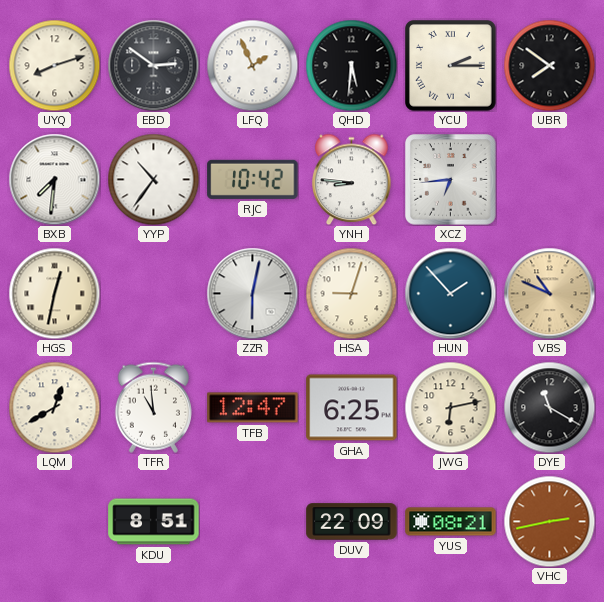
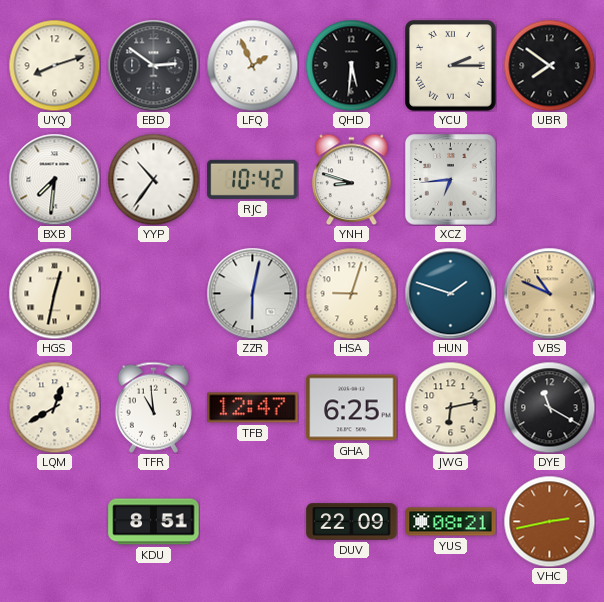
YNH: 8:46 -> 8:48 (352, 179)
HUN: 1:53 -> 1:48 (450, 293)
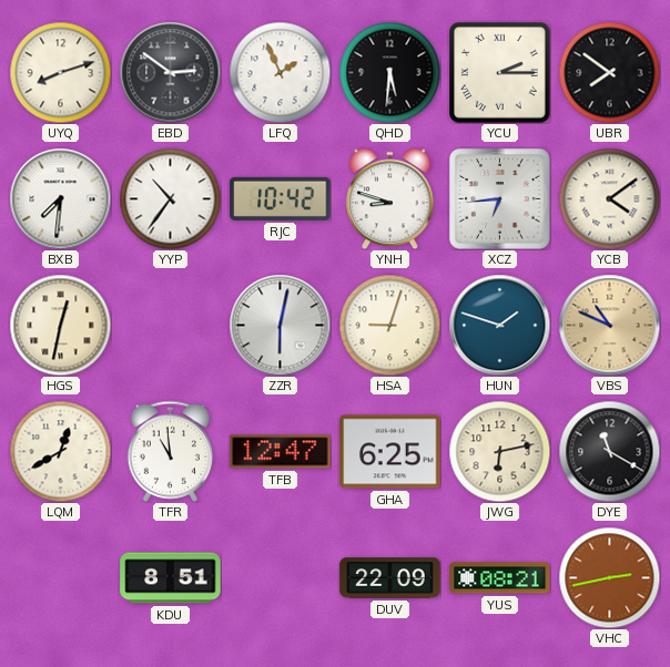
YCB: none -> 4:09 (609, 198)
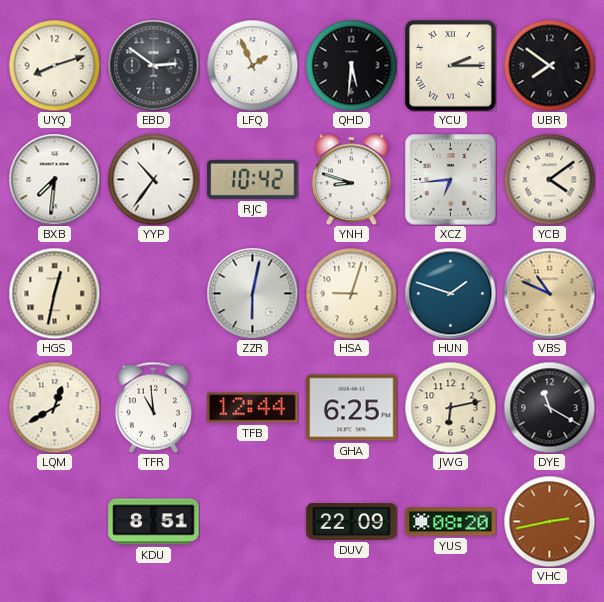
TFB: 12:47 -> 12:44 (253, 408)
YUS: 08:21 -> 08:20 (451, 522)
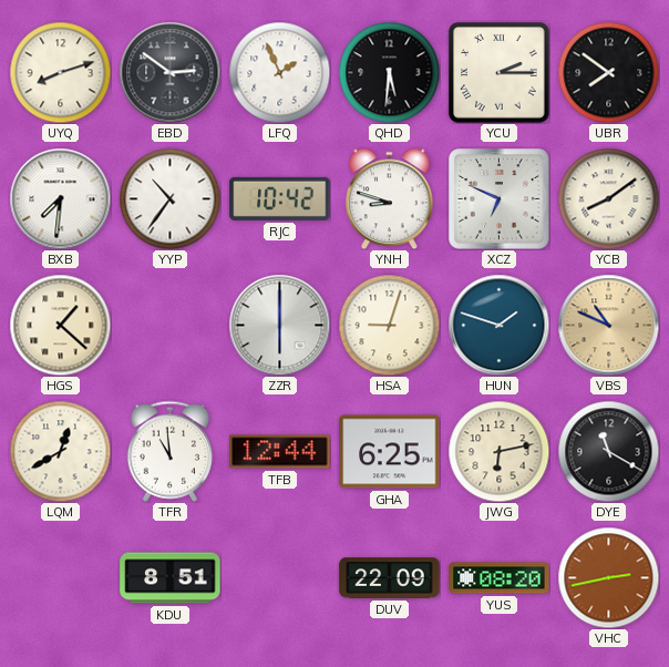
XCZ: 6:44 -> 6:49 (500, 199)
YCB: 4:09 -> 8:09 (608, 198)
HGS: 12:32 -> 1:22 (60, 325)
ZZR: 6:02 -> 6:00 (279, 325)
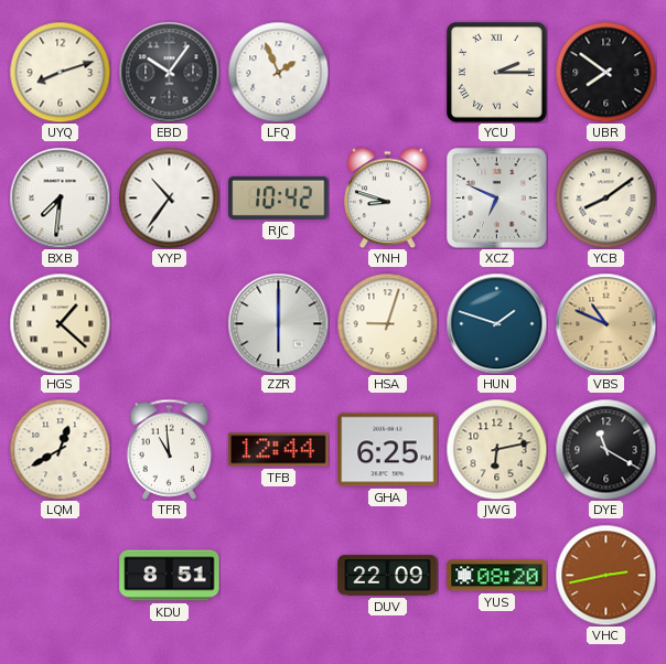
EBD: 2:51 -> 10:06 (169, 72)
QHD: 5:31 -> none (389, 72)
